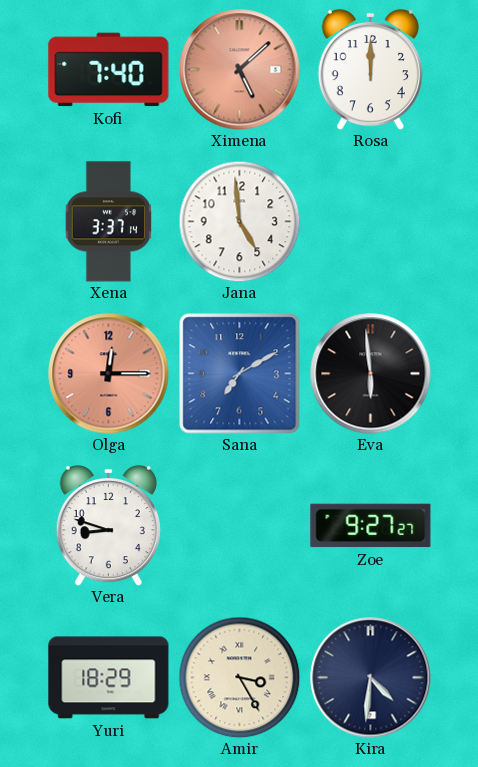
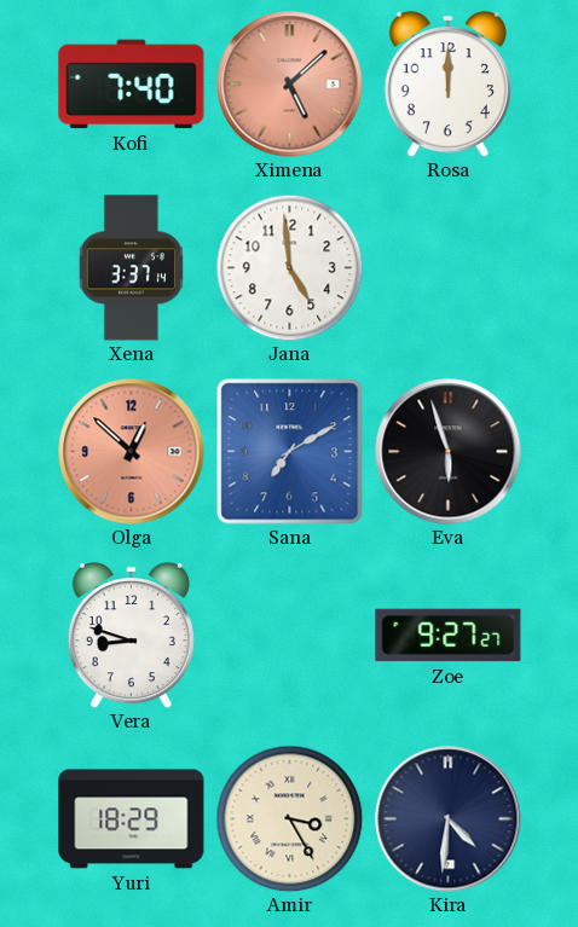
Olga: 12:15 -> 12:52 (132, 452)
Eva: 5:59 -> 5:57 (449, 452)
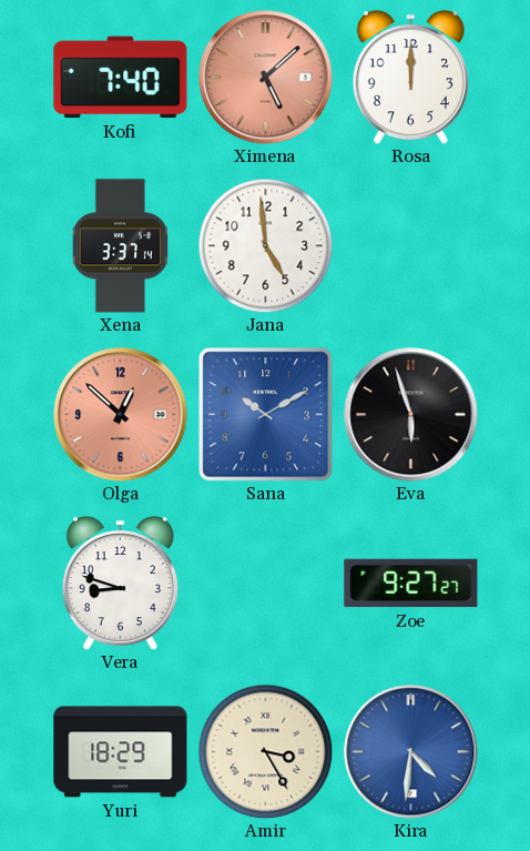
Sana: 7:10 -> 10:10 (266, 415)
Kira dial: navy -> blue (411, 752)
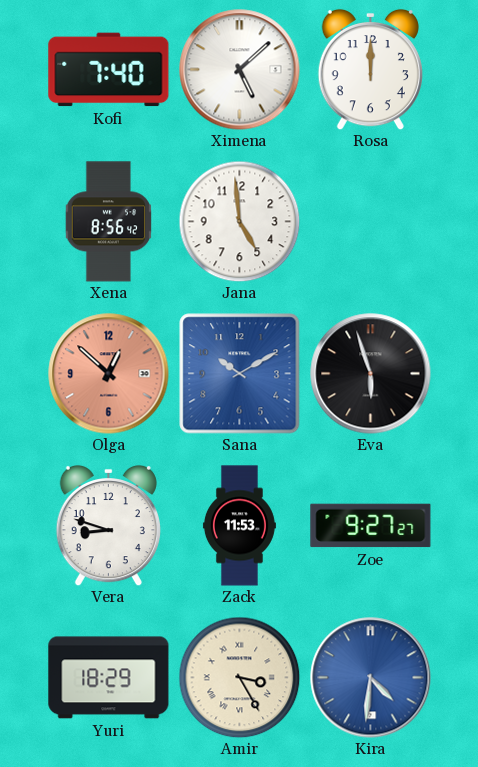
Ximena dial: salmon -> white (240, 70)
Xena: 3:37 -> 8:56 (108, 222)
Zack: none -> 11:53 (239, 526)
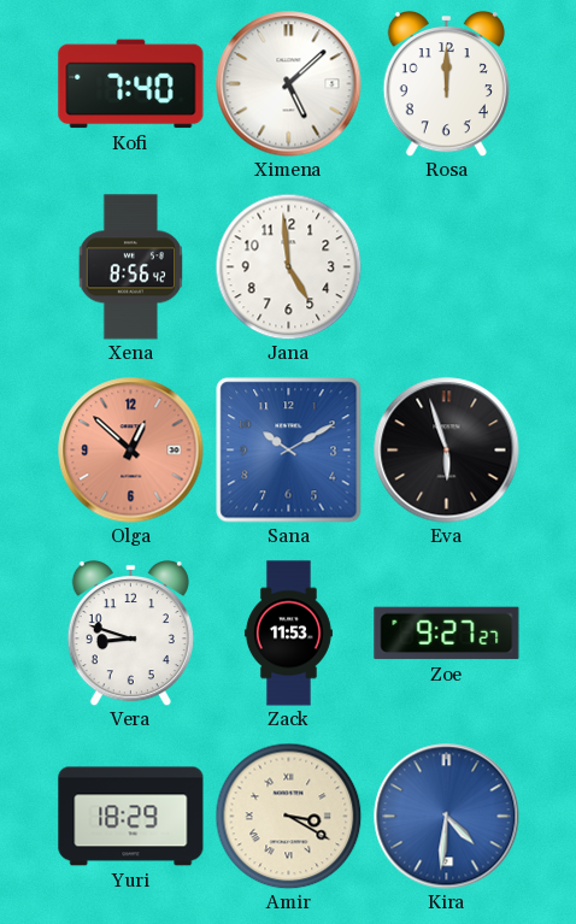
Amir: 3:25 -> 3:20 (288, 816)
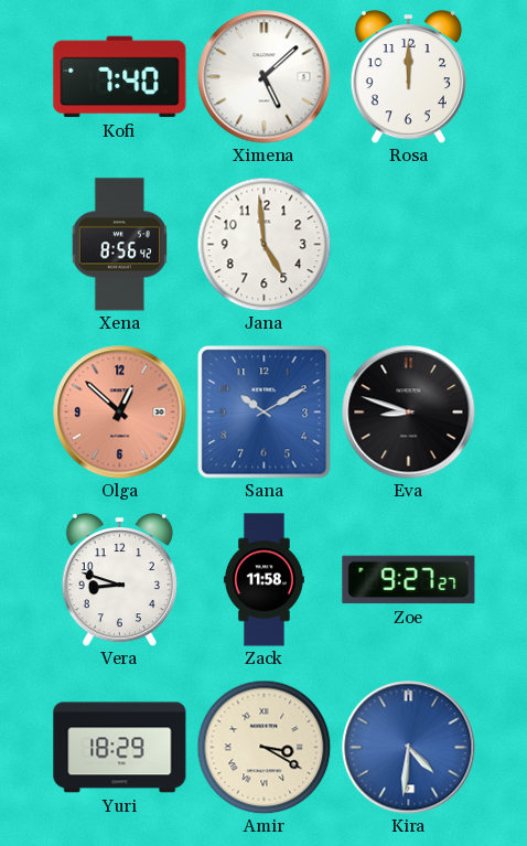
Eva: 5:57 -> 8:48 (409, 413)
Zack: 11:53 -> 11:58 (263, 580)
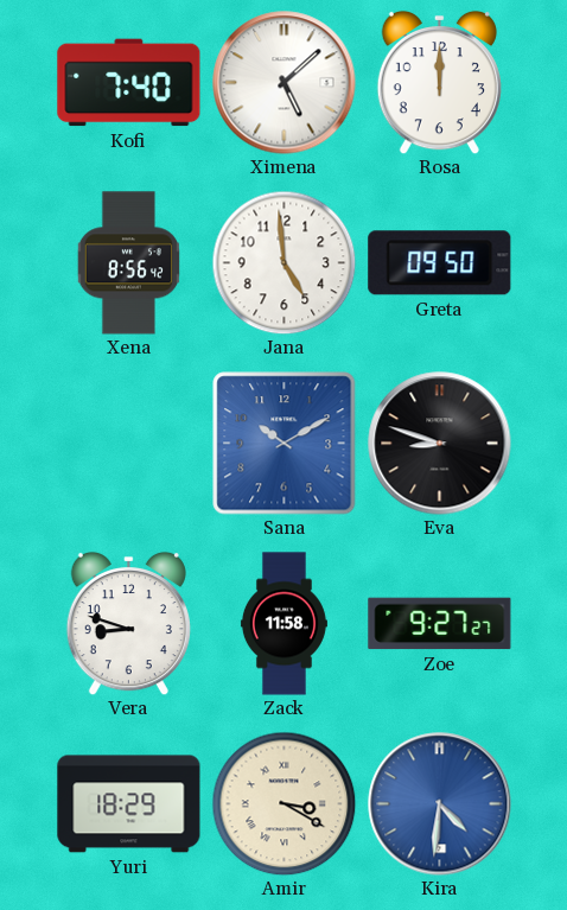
Greta: none -> 09:50 (440, 263)
Olga: 12:52 -> none (120, 413)
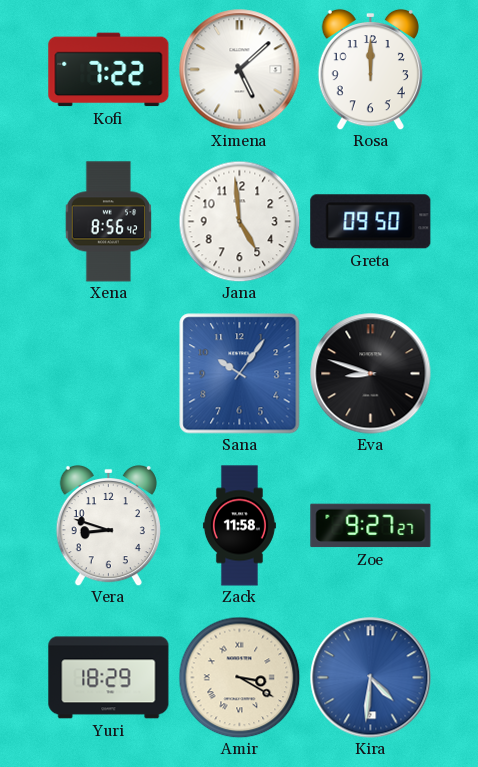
Kofi: 7:40 -> 7:22 (109, 70)
Sana: 10:10 -> 10:06 (240, 374)
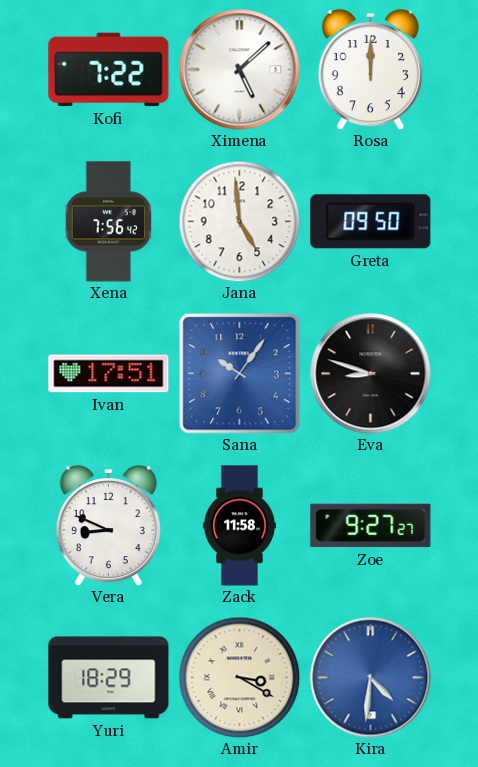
Xena: 8:56 -> 7:56 (108, 222)
Ivan: none -> 17:51 (109, 374)
Vera: 8:48 -> 8:49 (108, 525)
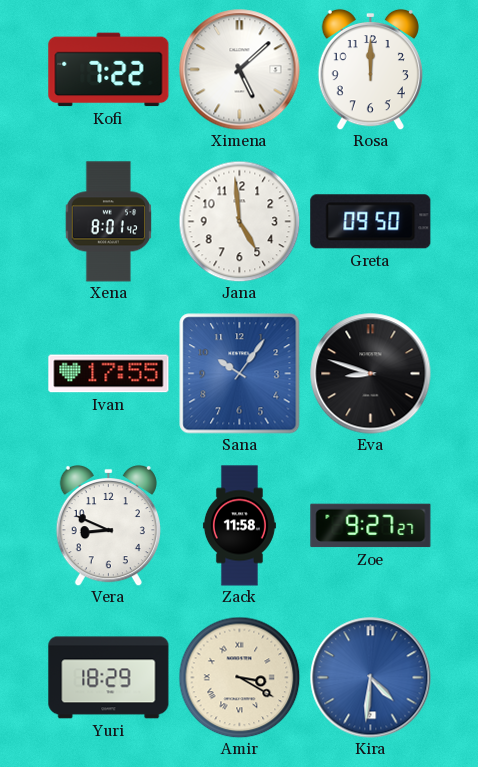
Xena: 7:56 -> 8:01 (108, 222)
Ivan: 17:51 -> 17:55 (109, 374)
